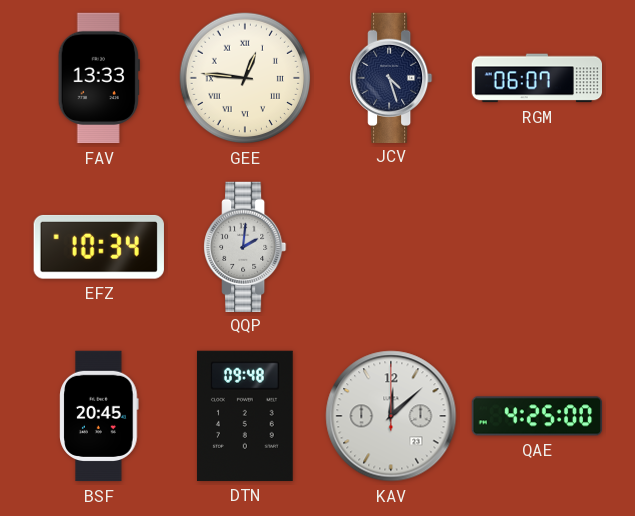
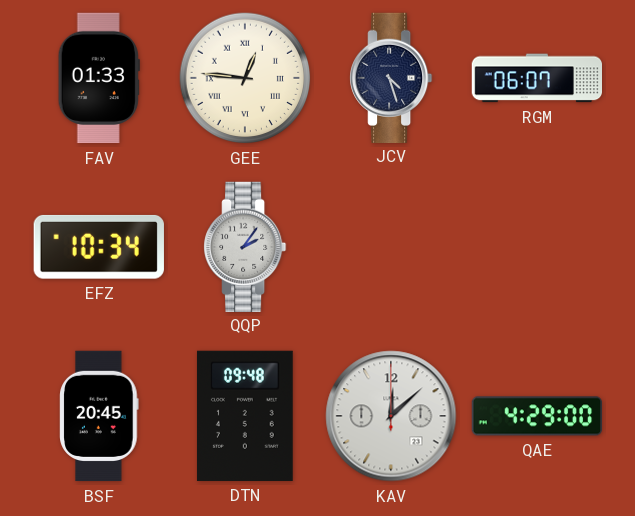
FAV: 13:33 -> 01:33 (99, 78)
QQP: 2:01 -> 2:06 (246, 246)
QAE: 4:25 -> 4:29 (536, 416)
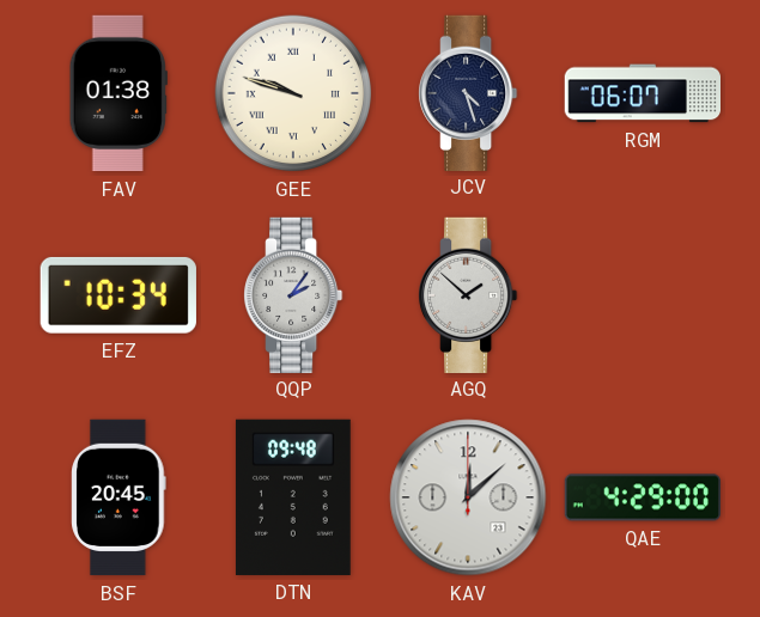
FAV: 01:33 -> 01:38 (118, 93)
GEE: 12:46 -> 9:48 (293, 93)
AGQ: none -> 1:52 (469, 294)
